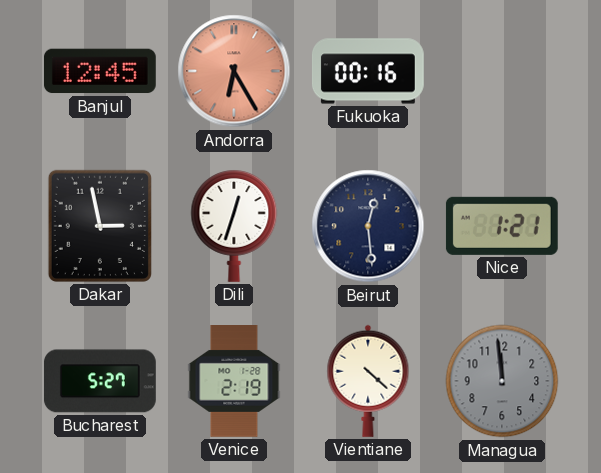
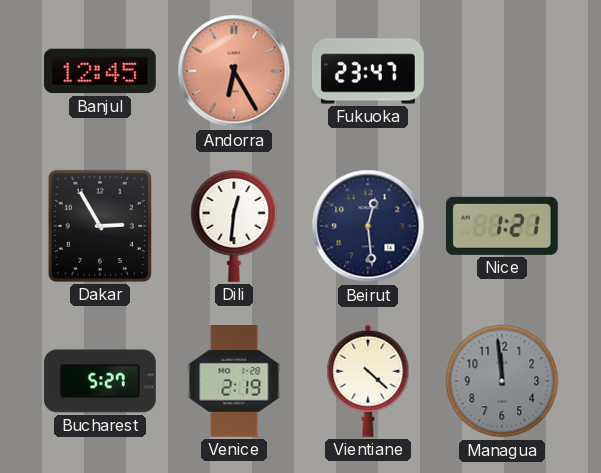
Fukuoka: 00:16 -> 23:47 (368, 71)
Dakar: 2:58 -> 2:55 (100, 226)
Dili: 12:33 -> 12:31 (234, 226)
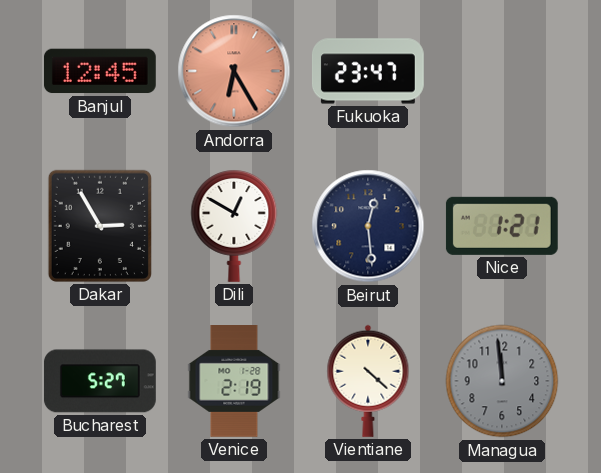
Dili: 12:31 -> 12:50 (234, 226)
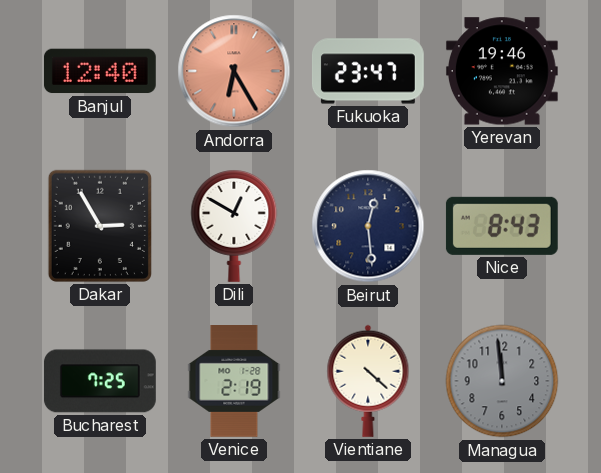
Banjul: 12:45 -> 12:40 (100, 71)
Yerevan: none -> 19:46 (502, 71)
Nice: 1:21 -> 8:43 (502, 226)
Bucharest: 5:27 -> 7:25 (100, 381)
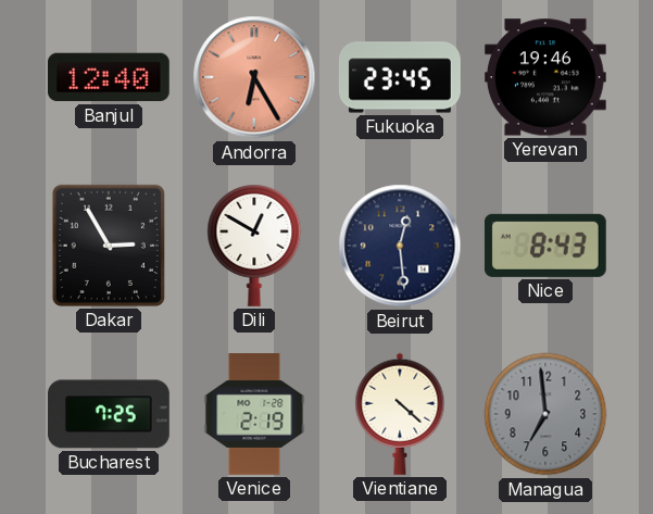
Fukuoka: 23:47 -> 23:45 (400, 77)
Managua: 11:59 -> 6:59 (545, 414)
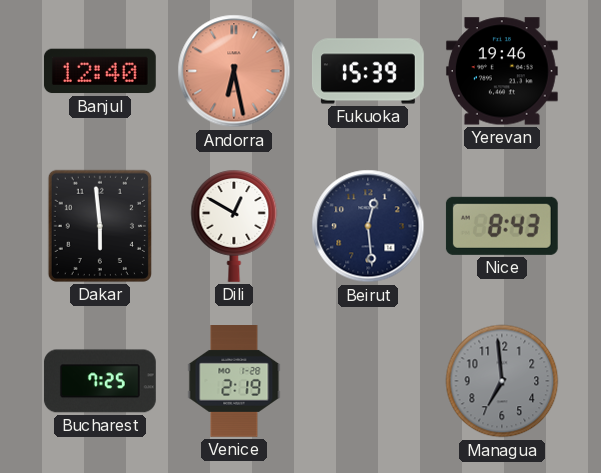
Andorra: 6:25 -> 6:28 (234, 71)
Fukuoka: 23:45 -> 15:39 (368, 71)
Dakar: 2:55 -> 5:59 (100, 226)
Vientiane: 4:22 -> none (400, 414)
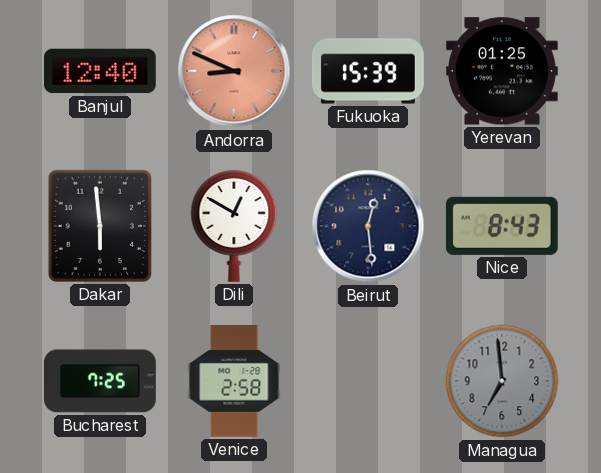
Andorra: 6:28 -> 8:49 (234, 71)
Yerevan: 19:46 -> 01:25 (502, 71)
Venice: 2:19 -> 2:58 (234, 382)
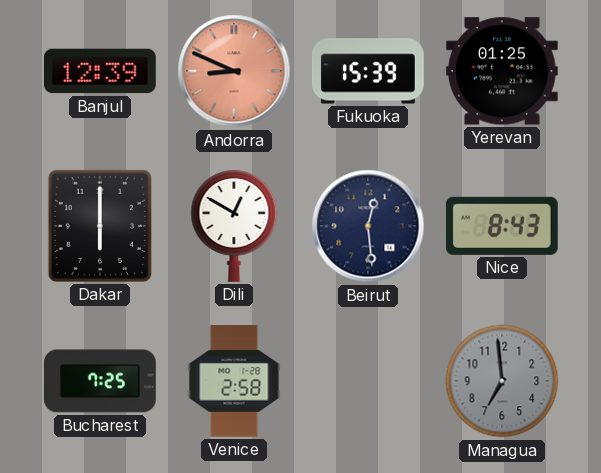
Banjul: 12:40 -> 12:39 (100, 71)
Dakar: 5:59 -> 6:00 (100, 226)
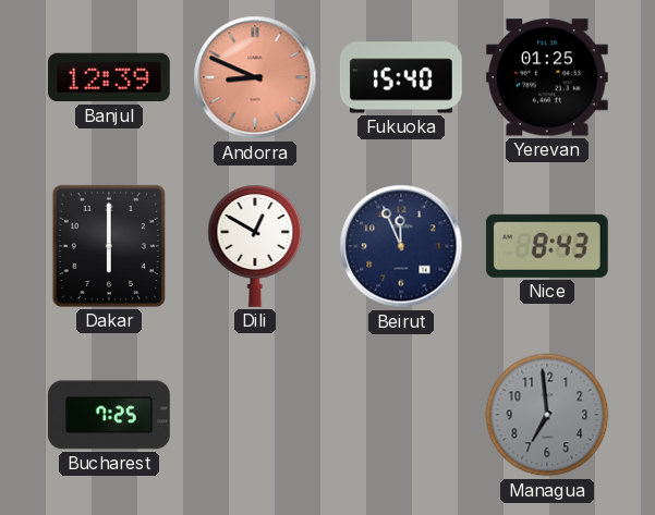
Fukuoka: 15:39 -> 15:40 (401, 77)
Beirut: 12:29 -> 11:56 (401, 246)
Venice: 2:58 -> none (234, 382)
